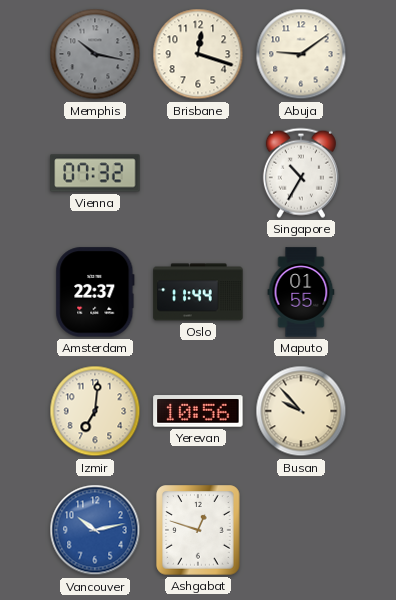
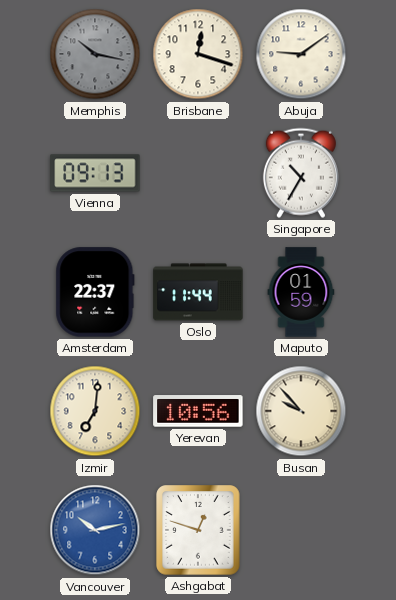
Vienna: 07:32 -> 09:13 (95, 173)
Maputo: 01:55 -> 01:59 (301, 292)
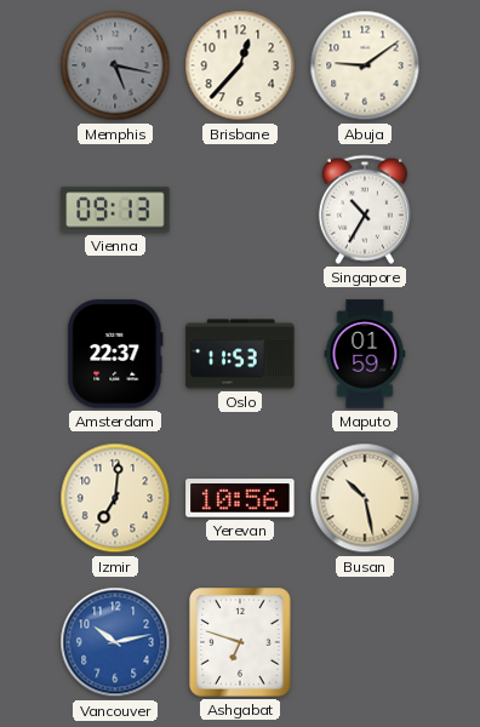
Memphis: 10:17 -> 5:17 (115, 65)
Brisbane: 12:18 -> 12:37 (240, 65)
Oslo: 11:44 -> 11:53 (240, 354)
Busan: 9:53 -> 10:28 (365, 498)
Ashgabat: 12:48 -> 6:48 (240, 642)
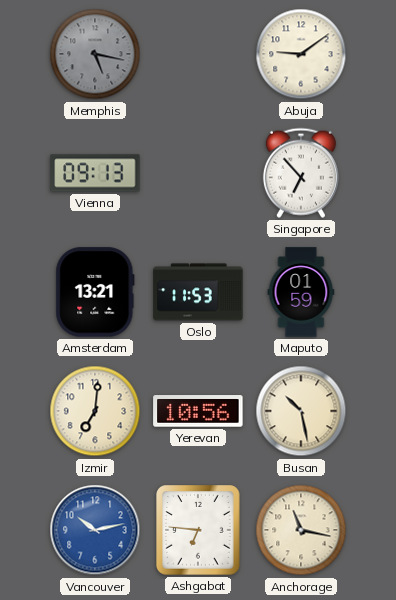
Brisbane: 12:37 -> none (240, 65)
Singapore: 10:35 -> 6:53 (301, 173)
Amsterdam: 22:37 -> 13:21 (95, 292)
Ashgabat: 6:48 -> 6:46 (198, 530)
Anchorage: none -> 11:17 (301, 530)
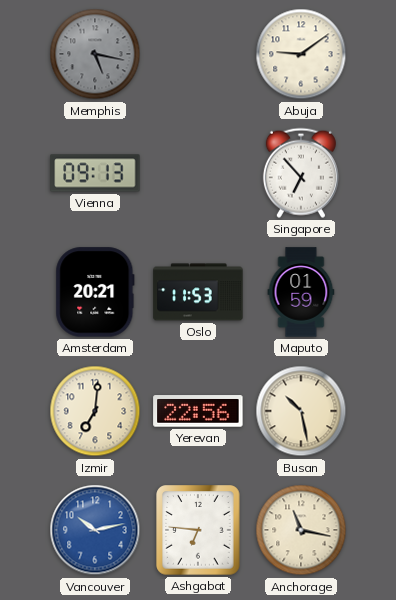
Amsterdam: 13:21 -> 20:21 (95, 292)
Yerevan: 10:56 -> 22:56 (198, 411)
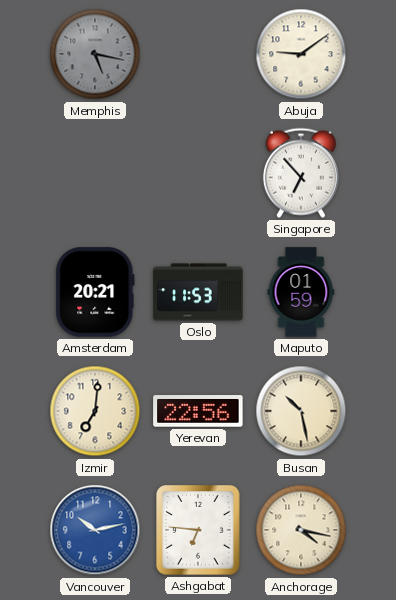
Vienna: 09:13 -> none (95, 173)
Anchorage: 11:17 -> 4:17 (301, 530)
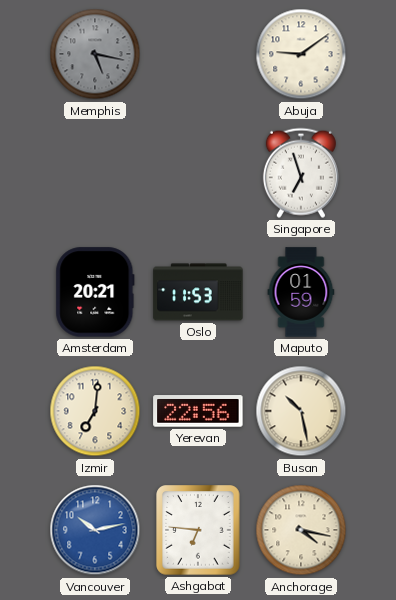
Singapore: 6:53 -> 6:57 (301, 173)
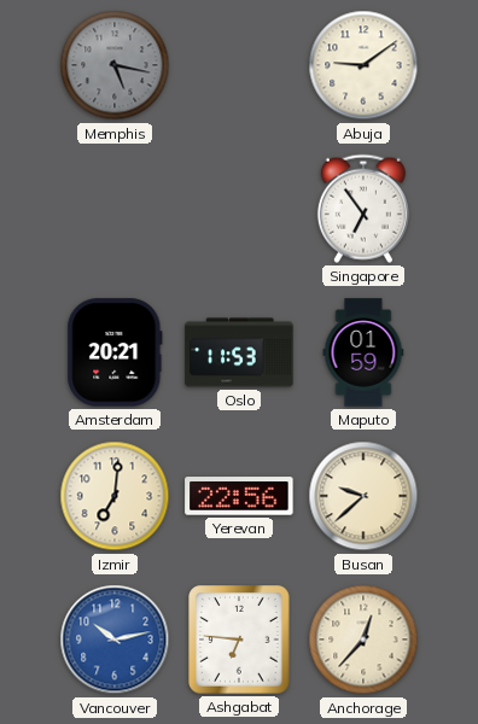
Singapore: 6:57 -> 6:54 (363, 209)
Busan: 10:28 -> 9:38 (363, 496)
Anchorage: 4:17 -> 12:37 (363, 640)
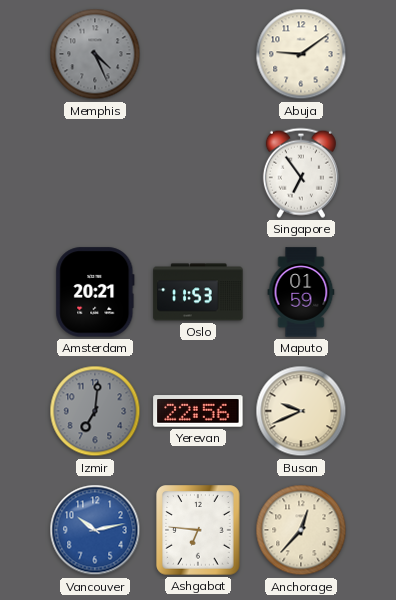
Memphis: 5:17 -> 4:26 (95, 54)
Izmir dial: cream -> grey (95, 411)
Busan: 9:38 -> 9:41 (301, 411)
